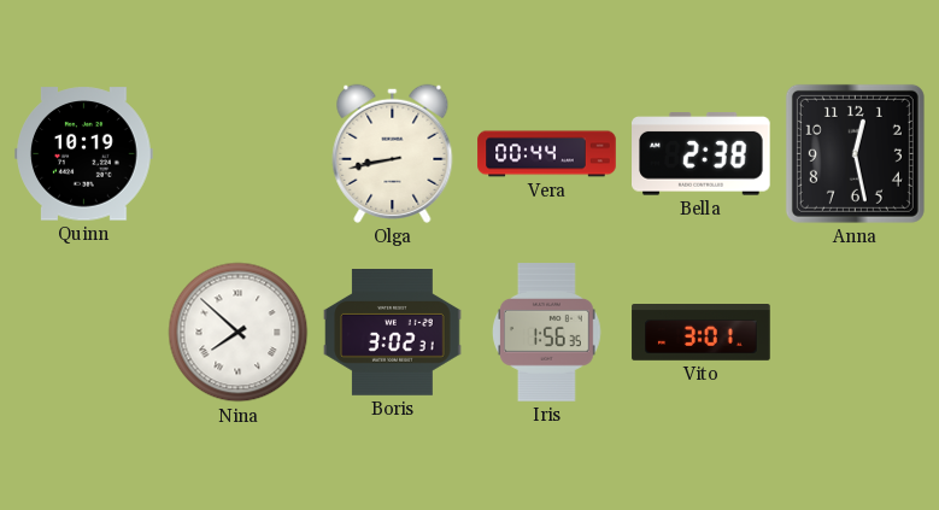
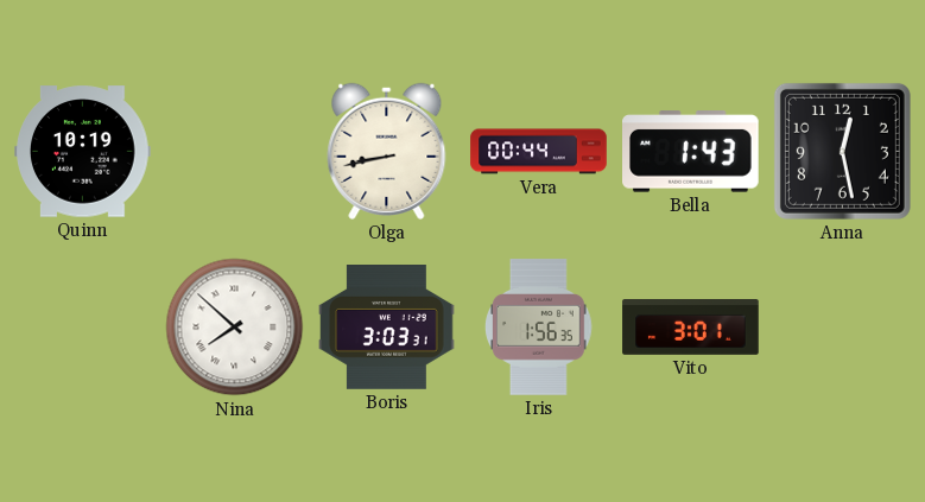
Bella: 2:38 -> 1:43 (691, 152)
Boris: 3:02 -> 3:03 (387, 328)
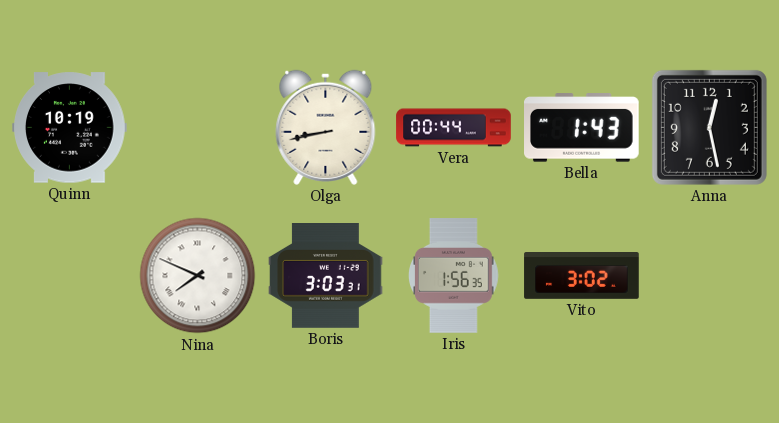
Nina: 7:52 -> 7:49 (198, 276)
Vito: 3:01 -> 3:02 (582, 276)
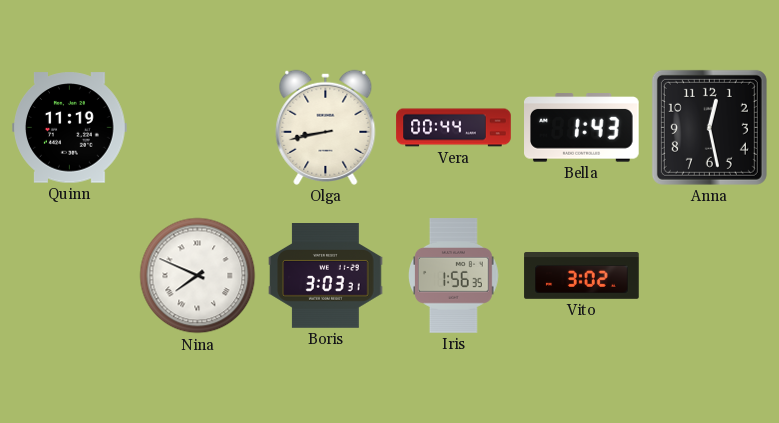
Quinn: 10:19 -> 11:19 (70, 128)
